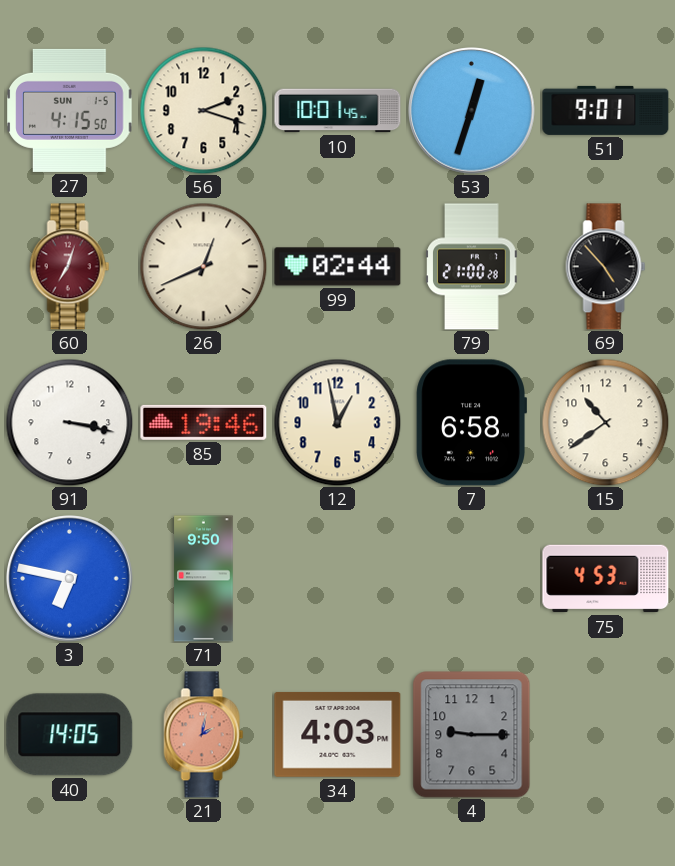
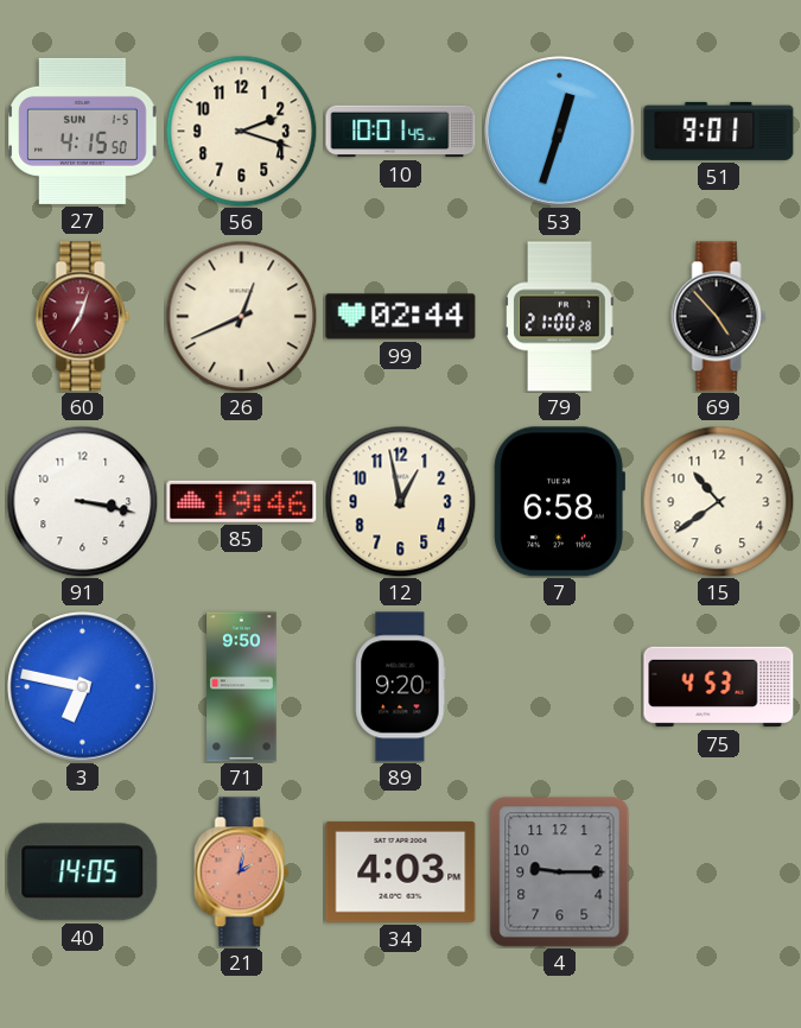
89: none -> 9:20 (401, 687)
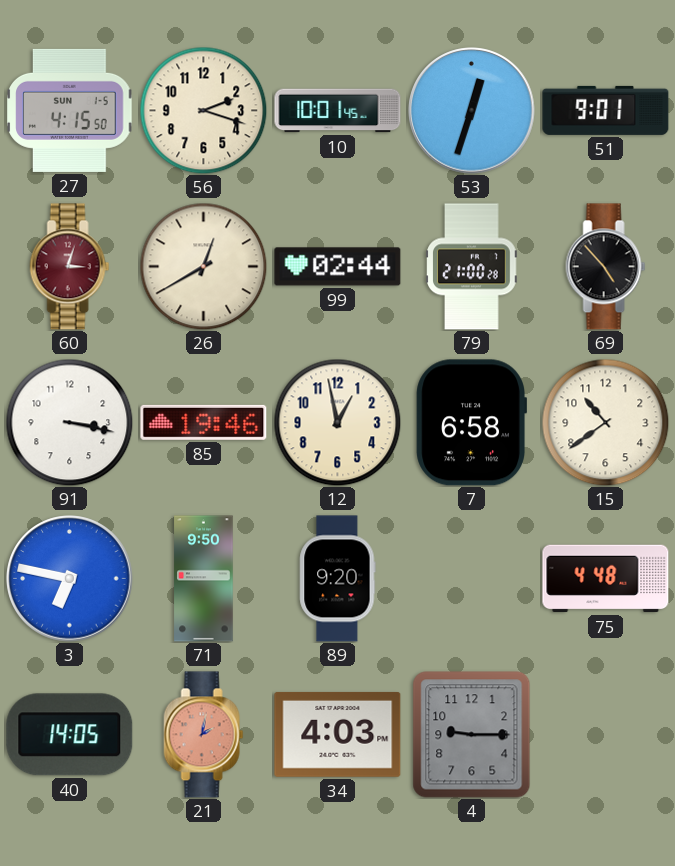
60: 7:03 -> 3:03 (70, 267)
26: 12:41 -> 12:40 (203, 266)
75: 4:53 -> 4:48 (606, 579)
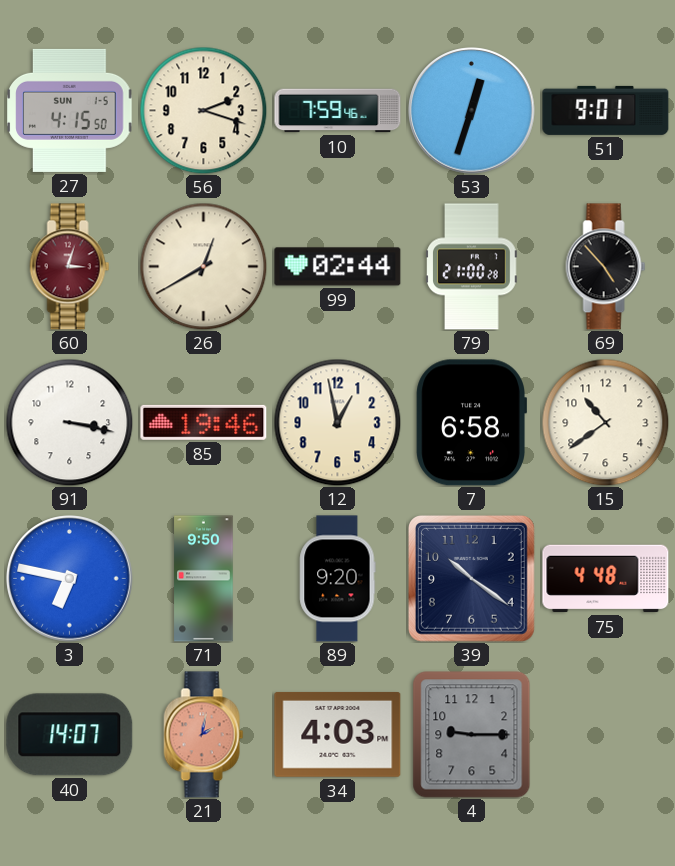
10: 10:01 -> 7:59 (338, 111)
39: none -> 10:21 (472, 579)
40: 14:05 -> 14:07 (70, 735)
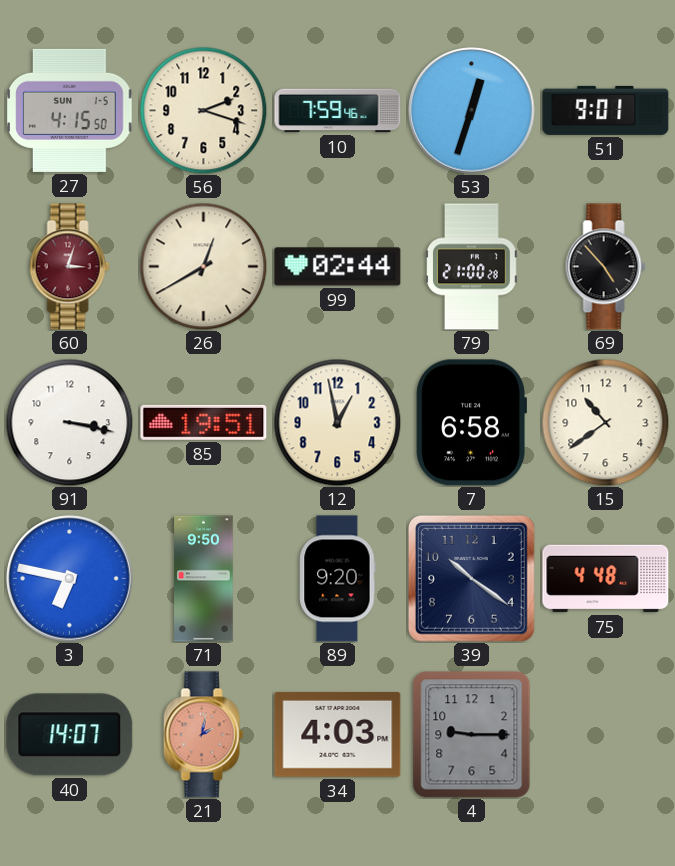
85: 19:46 -> 19:51 (204, 422)
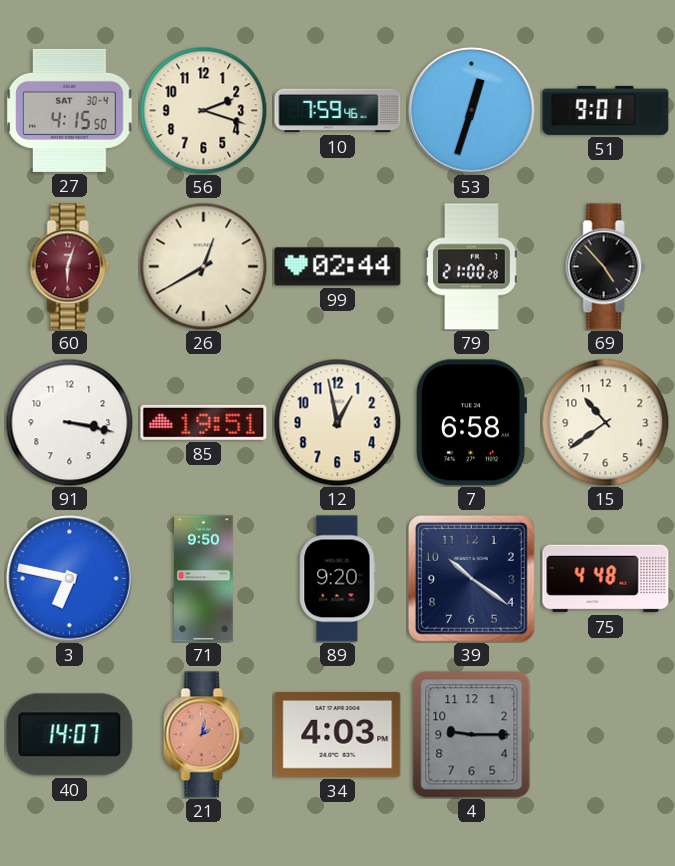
27 date: SUN 1-5 -> SAT 30-4 (70, 110)
60: 3:03 -> 6:03 (70, 267)
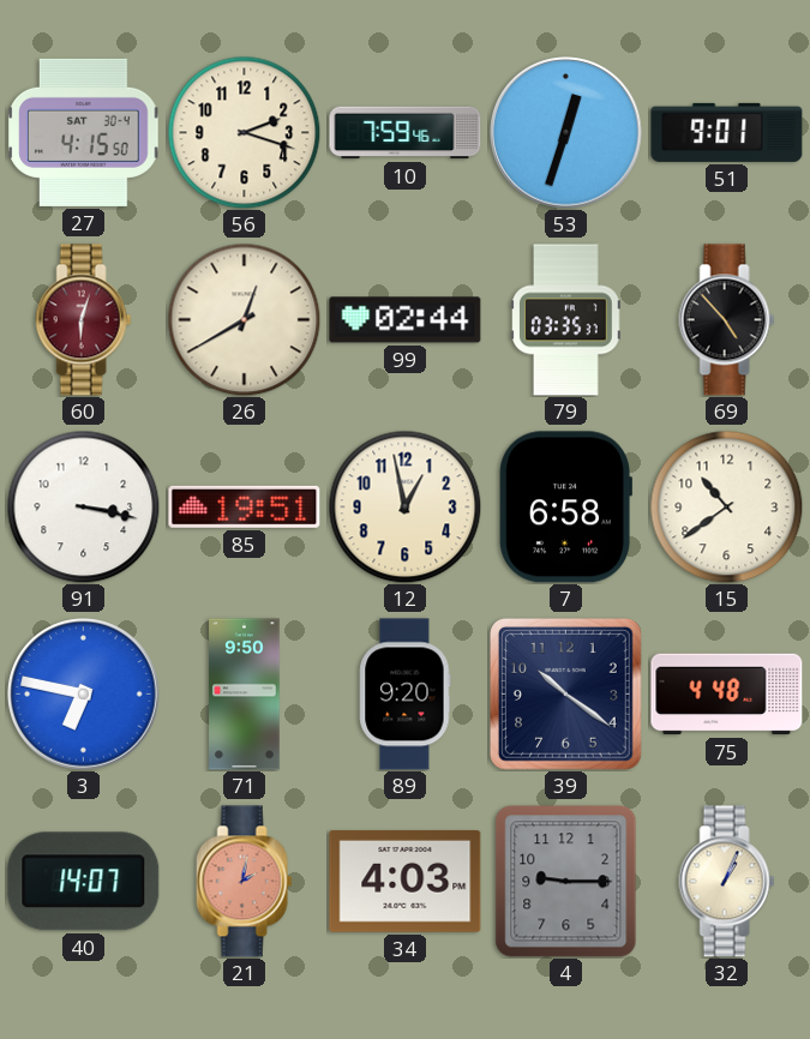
79: 21:00 -> 03:35 (566, 320)
32: none -> 1:04 (727, 882)
